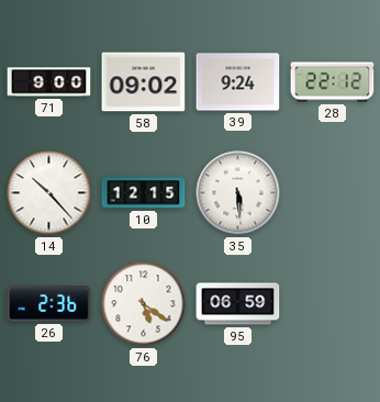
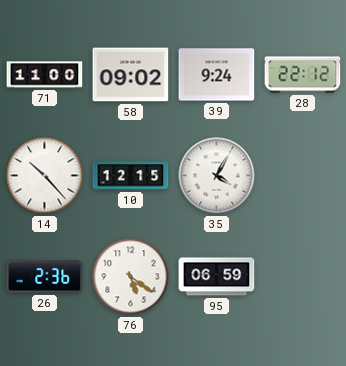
71: 9:00 -> 11:00 (45, 75)
35: 5:29 -> 4:05 (217, 176)
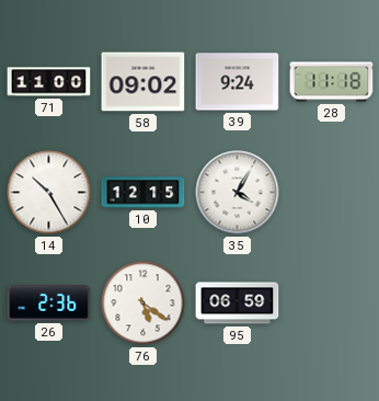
28: 22:12 -> 11:18 (332, 82)
14: 10:23 -> 10:25 (49, 193)
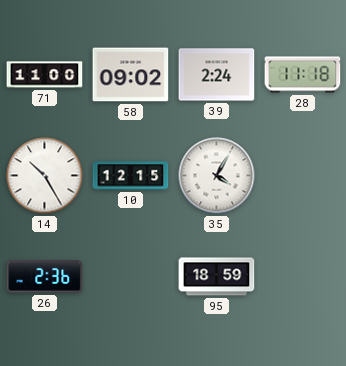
39: 9:24 -> 2:24 (217, 75)
76: 5:21 -> none (143, 303)
95: 06:59 -> 18:59 (217, 277)
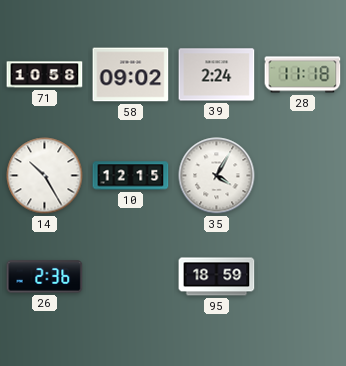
71: 11:00 -> 10:58 (45, 75)
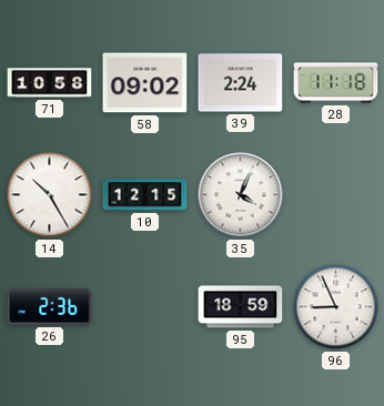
35: 4:05 -> 4:04 (241, 195)
96: none -> 8:56 (336, 307)
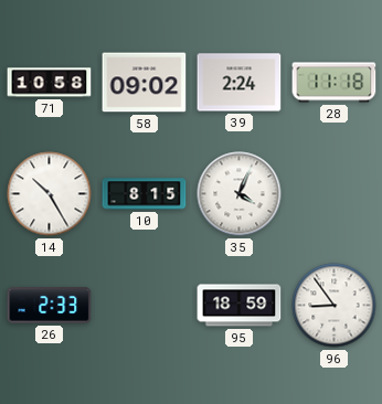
10: 12:15 -> 8:15 (145, 194)
26: 2:36 -> 2:33 (50, 306)
96: 8:56 -> 8:54 (335, 306)
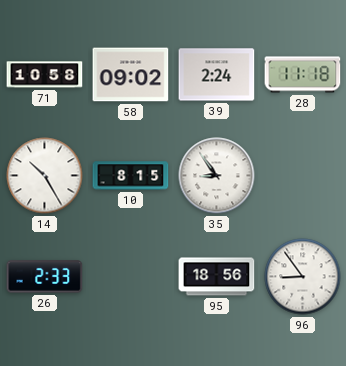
35: 4:04 -> 8:54 (217, 176)
95: 18:59 -> 18:56 (217, 277)
